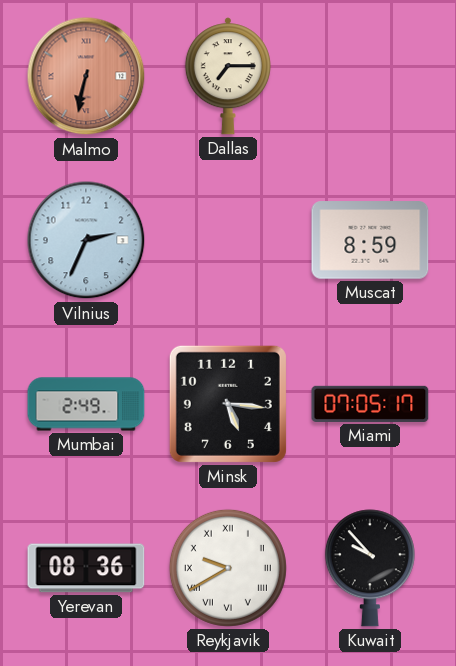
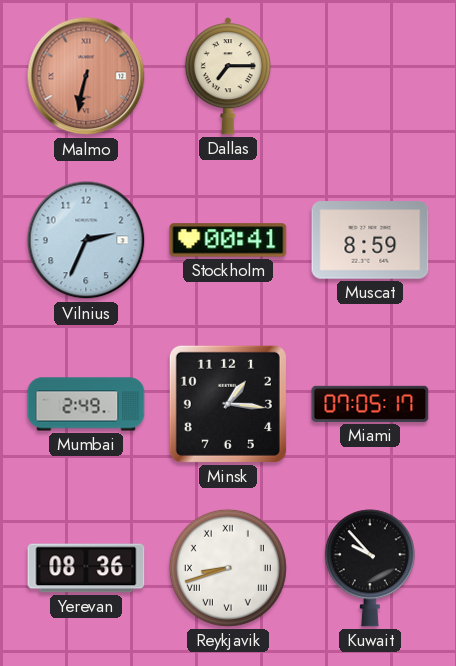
Stockholm: none -> 00:41 (228, 240)
Minsk: 5:16 -> 1:16 (228, 404)
Reykjavik: 9:40 -> 8:42 (228, 568)
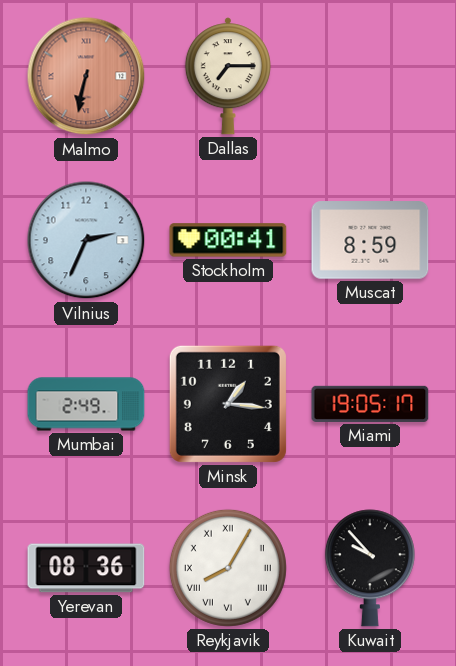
Miami: 07:05 -> 19:05 (370, 404)
Reykjavik: 8:42 -> 8:05 (228, 568)
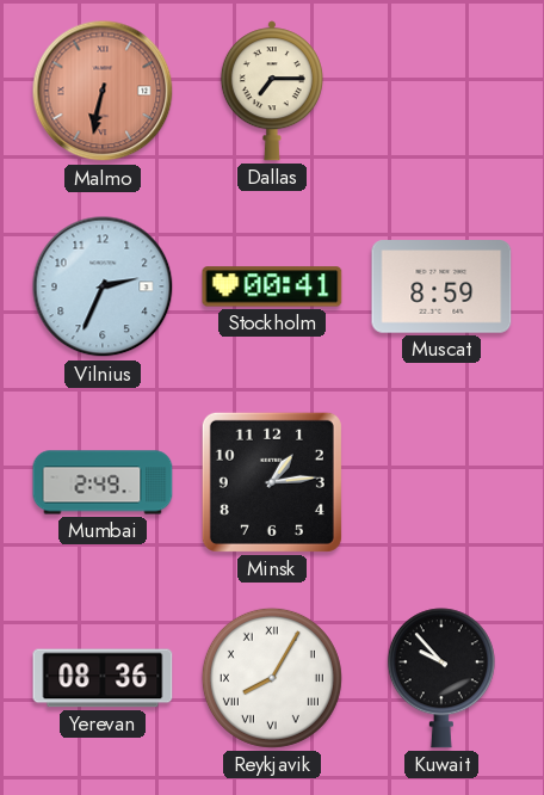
Minsk: 1:16 -> 1:14 (272, 482)
Miami: 19:05 -> none (370, 404)
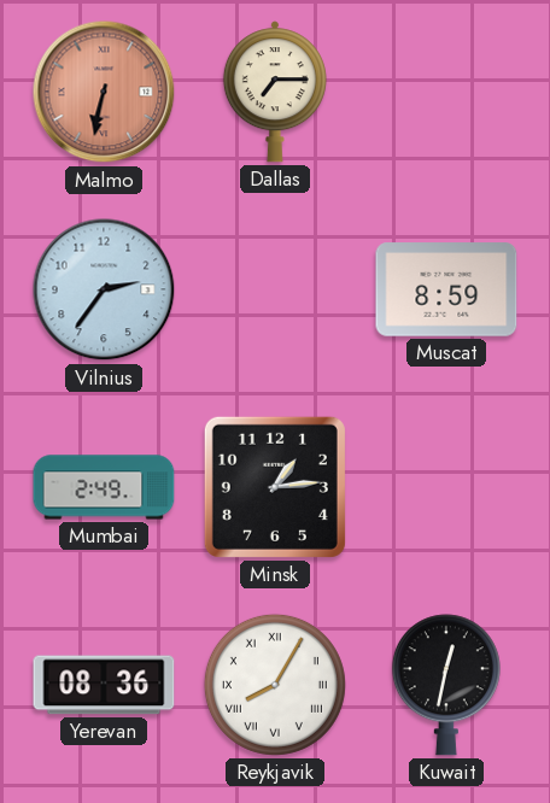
Vilnius: 2:34 -> 2:36 (104, 289)
Stockholm: 00:41 -> none (272, 286)
Kuwait: 9:53 -> 12:32 (446, 685)
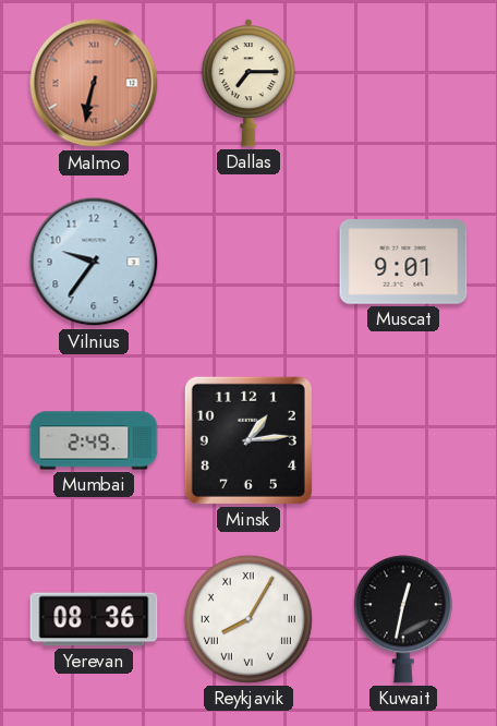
Vilnius: 2:36 -> 9:36 (94, 262)
Muscat: 8:59 -> 9:01 (403, 262)
